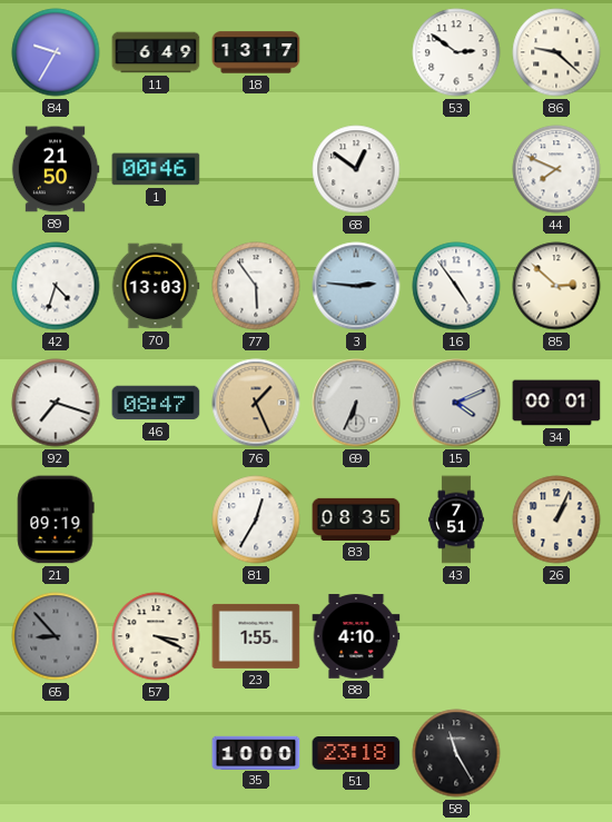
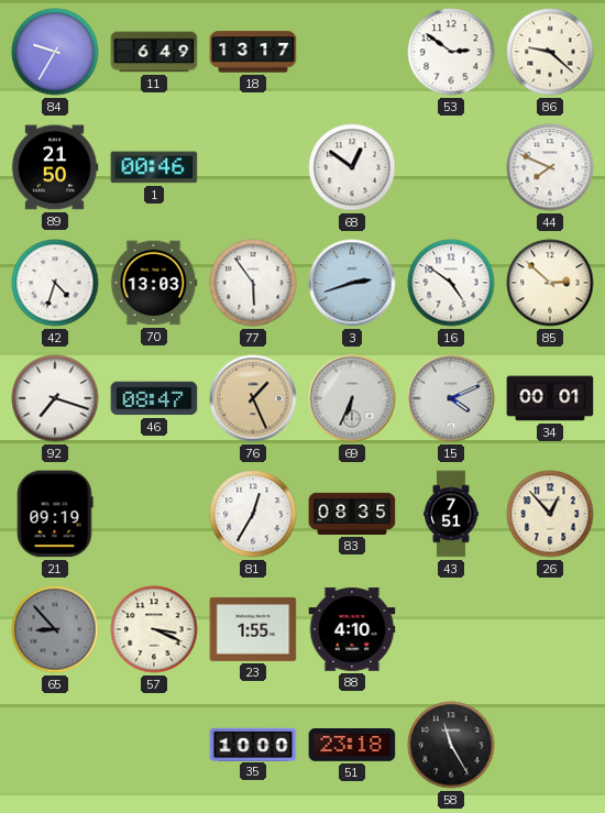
3: 2:46 -> 2:42 (352, 283)
16: 4:54 -> 4:51 (451, 283)
26: 1:04 -> 12:53 (550, 514)
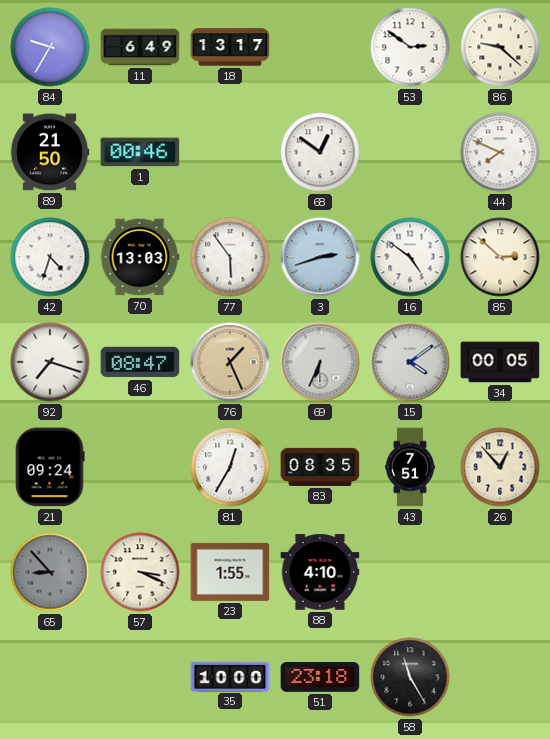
15: 4:11 -> 4:09 (410, 362)
34: 00:01 -> 00:05 (500, 362)
21: 09:19 -> 09:24 (50, 467)
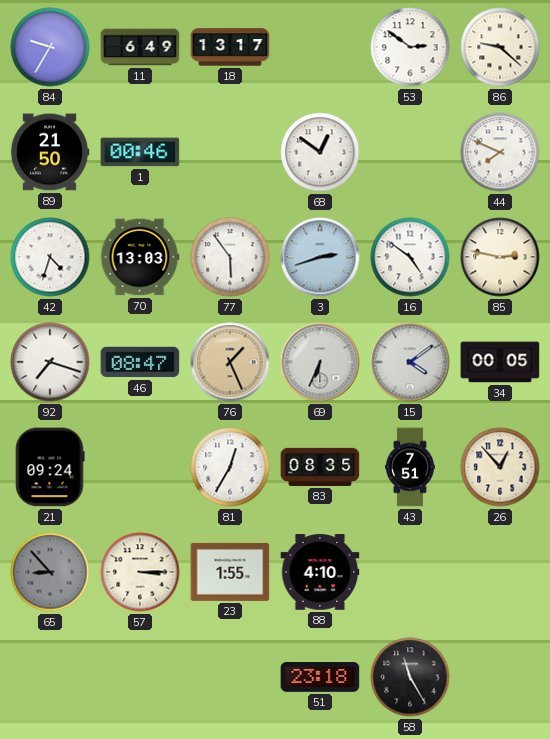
85: 2:52 -> 2:47 (500, 257)
57: 3:19 -> 3:15 (140, 572)
35: 10:00 -> none (230, 676)
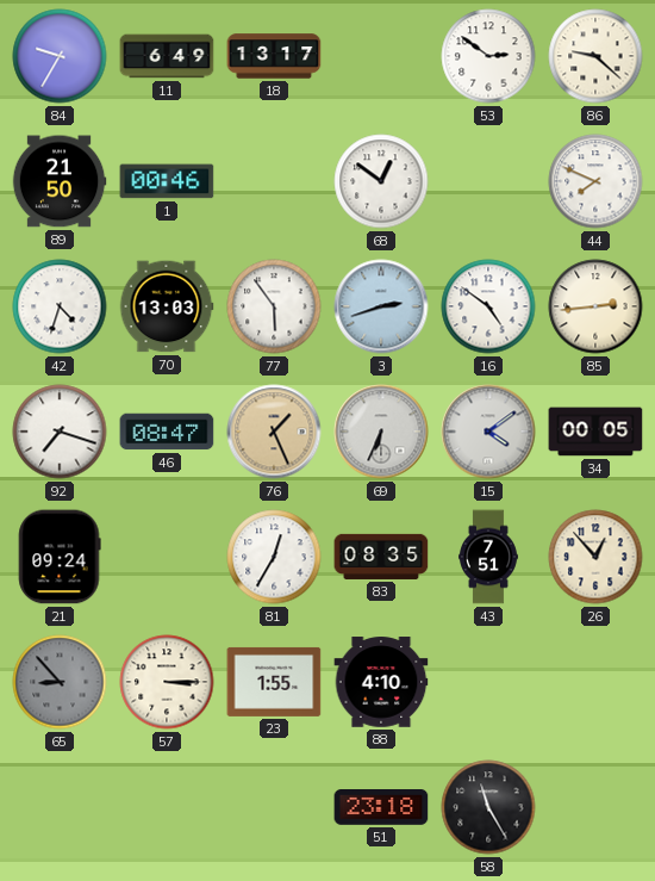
85: 2:47 -> 2:44 (595, 306)
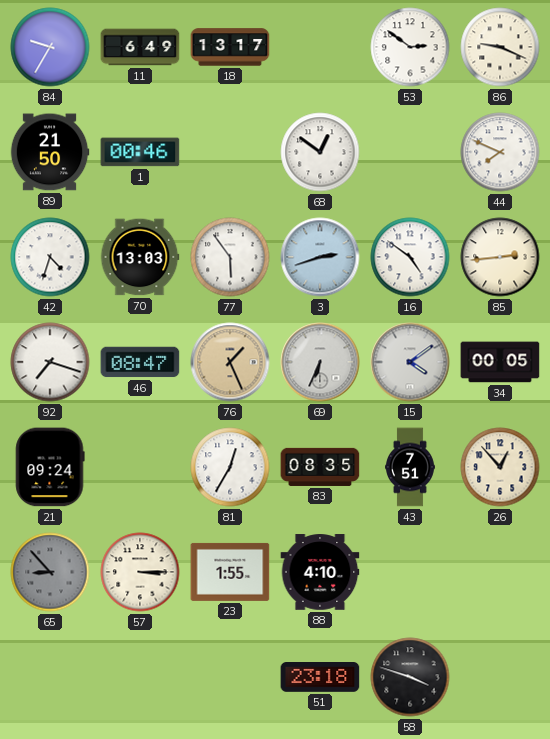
86: 9:22 -> 9:19 (500, 47)
58: 11:25 -> 3:48 (410, 677)
